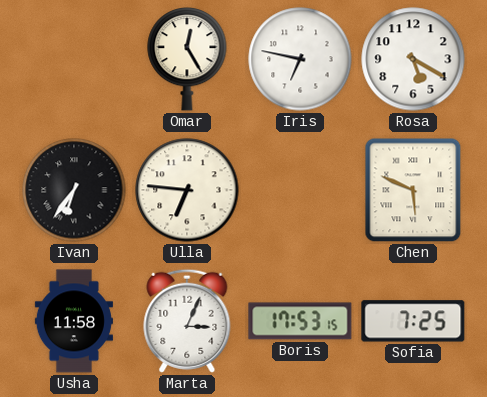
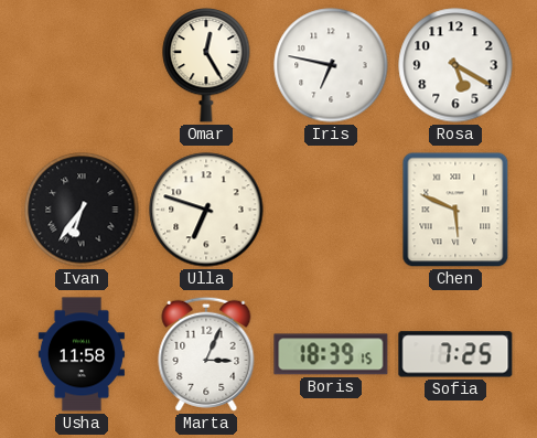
Ulla: 6:46 -> 6:48 (206, 210)
Boris: 17:53 -> 18:39 (331, 354)
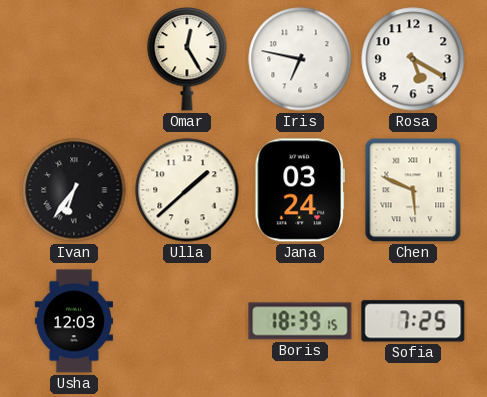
Ulla: 6:48 -> 1:38 (187, 190)
Jana: none -> 03:24 (299, 190)
Usha: 11:58 -> 12:03 (74, 321)
Marta: 3:04 -> none (206, 354)
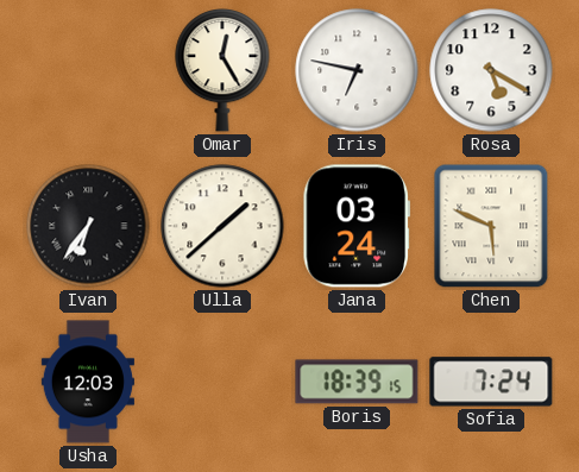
Sofia: 7:25 -> 7:24 (491, 382)
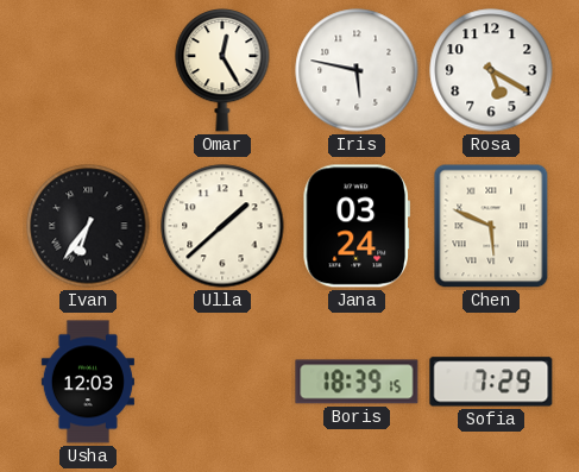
Iris: 6:47 -> 5:47 (357, 70)
Sofia: 7:24 -> 7:29 (491, 382)
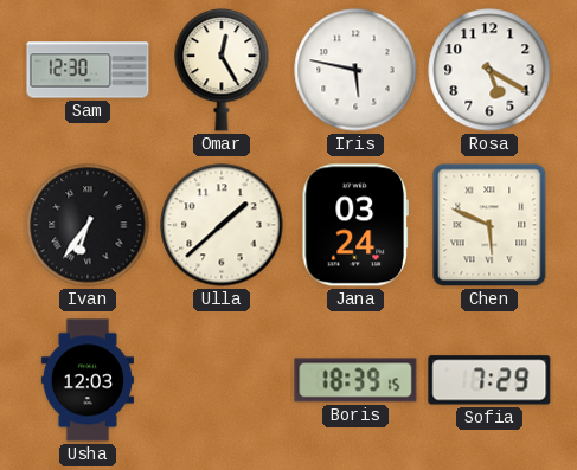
Sam: none -> 12:30 (88, 70)
